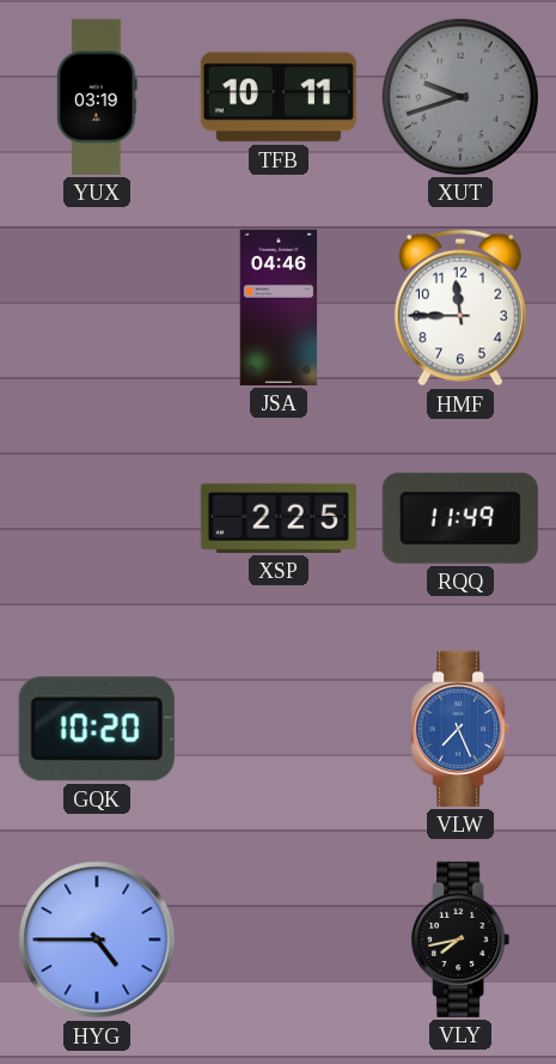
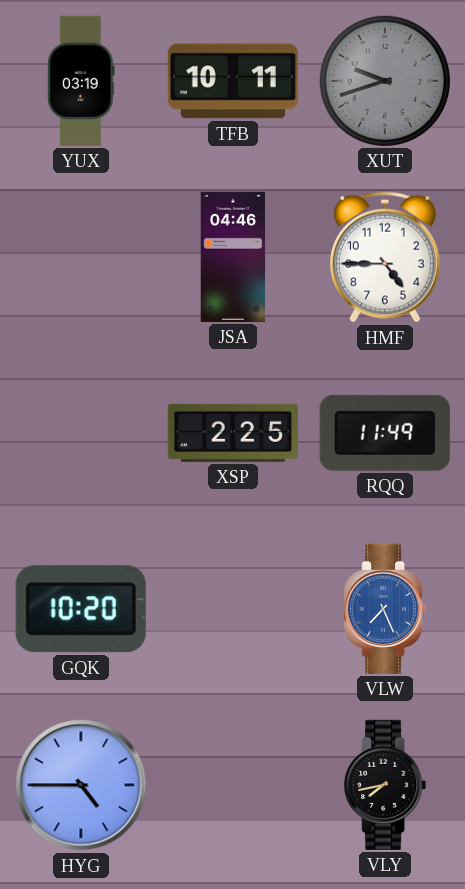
HMF: 11:45 -> 4:45 (385, 257)
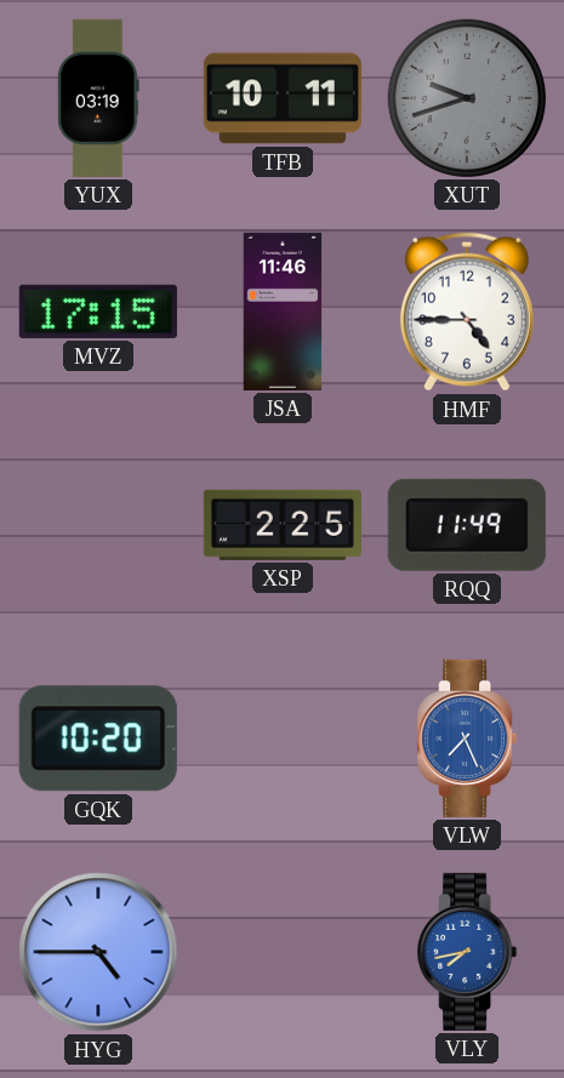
MVZ: none -> 17:15 (98, 312)
JSA: 04:46 -> 11:46 (283, 312)
VLY dial: black -> blue (467, 952)
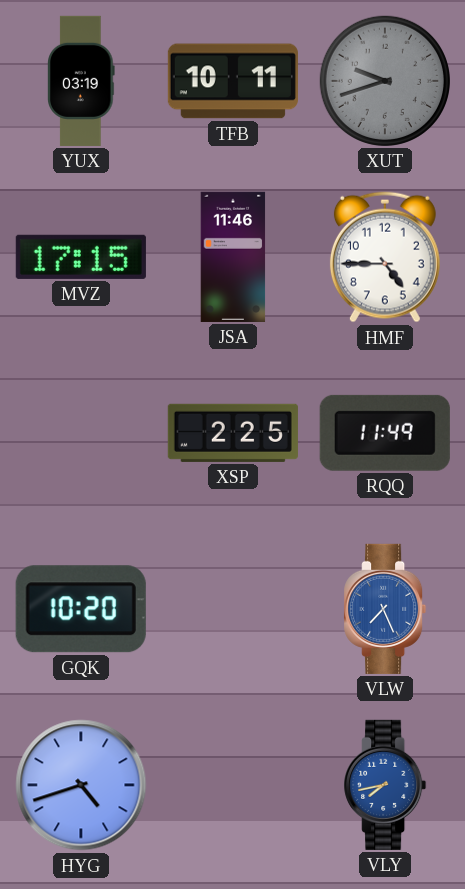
HYG: 4:45 -> 4:42 (81, 785)
